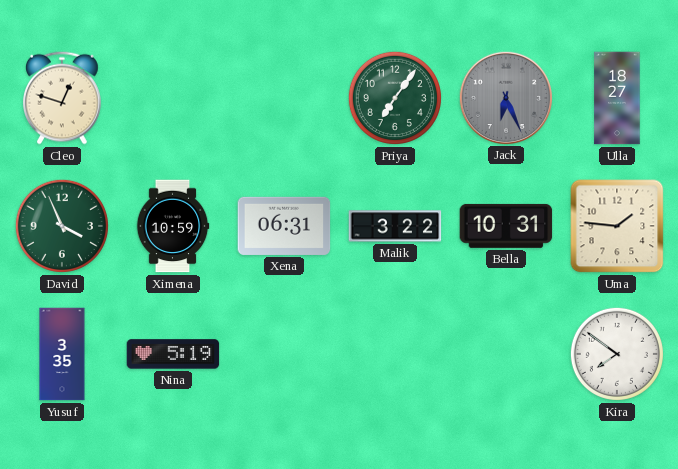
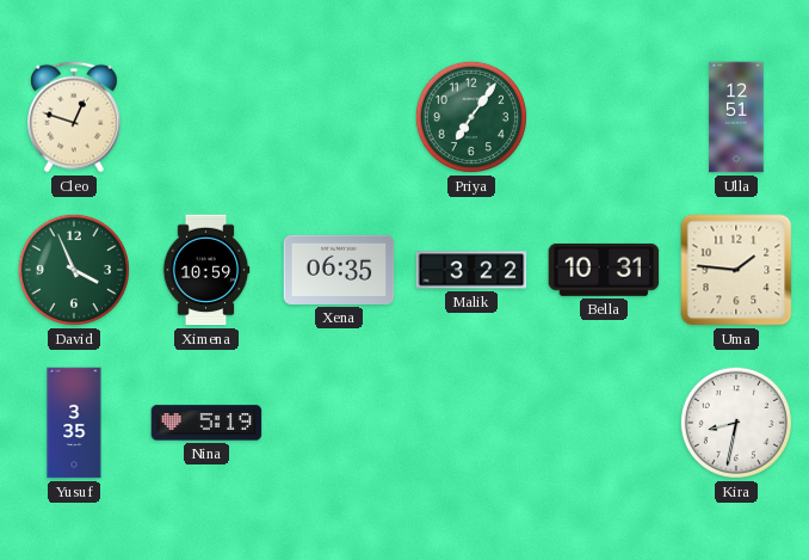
Jack: 6:26 -> none (505, 97)
Ulla: 18:27 -> 12:51 (736, 117)
Xena: 06:31 -> 06:35 (339, 270)
Kira: 7:51 -> 8:32 (736, 423)
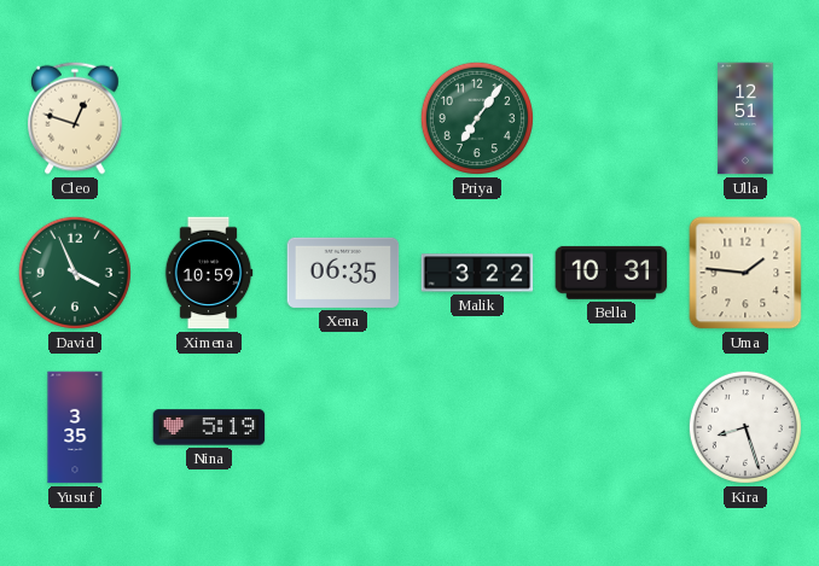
Kira: 8:32 -> 8:27 (745, 427)
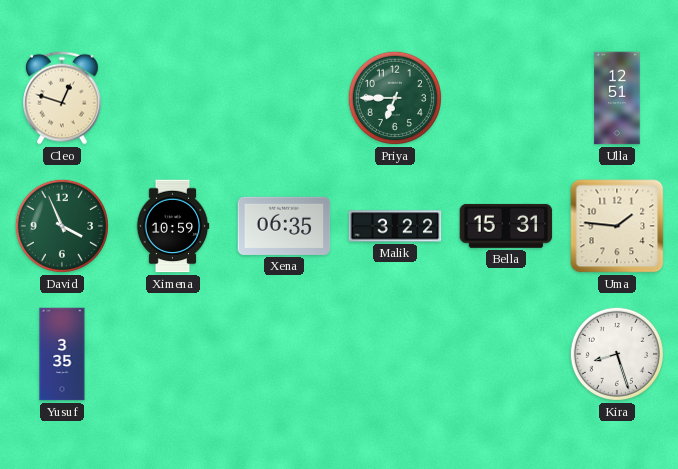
Priya: 7:06 -> 6:45 (395, 98)
Bella: 10:31 -> 15:31 (506, 226)
Nina: 5:19 -> none (209, 427)
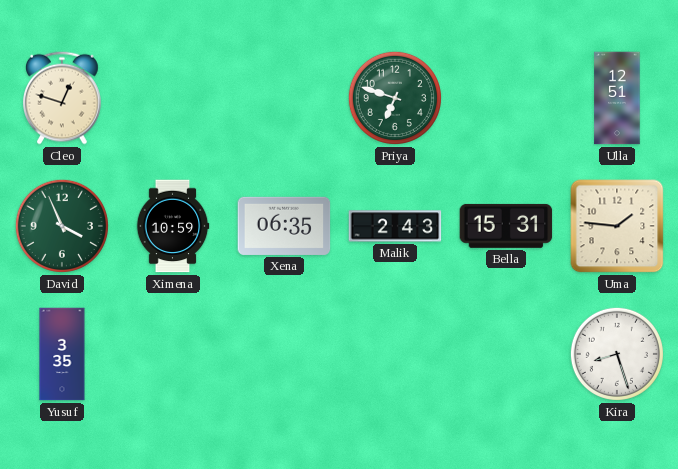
Priya: 6:45 -> 6:48 (395, 98)
Malik: 3:22 -> 2:43 (395, 226)
